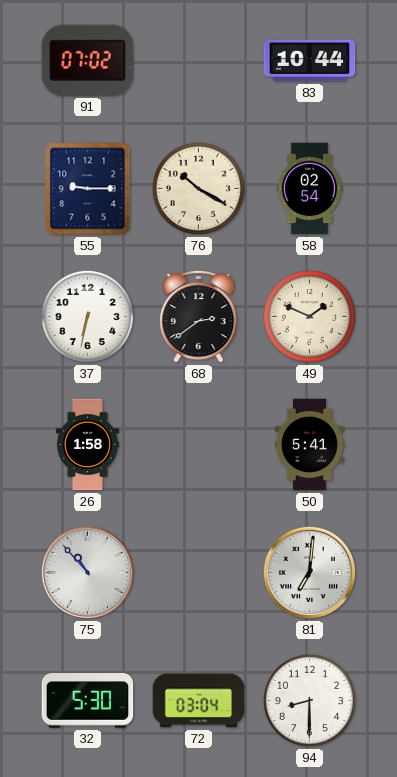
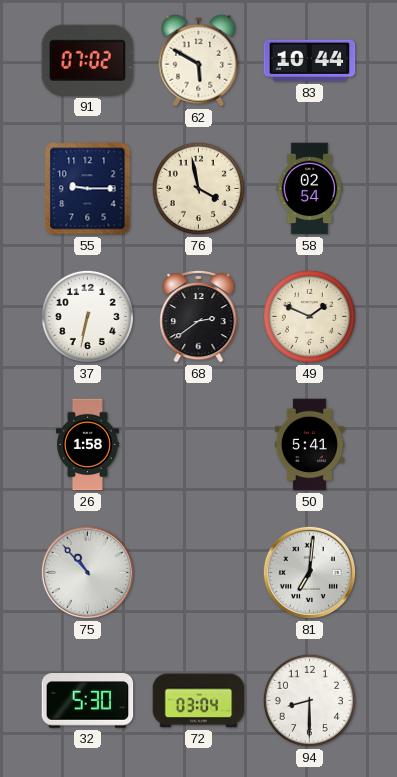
62: none -> 5:50 (199, 60)
76: 10:20 -> 3:58 (198, 188)
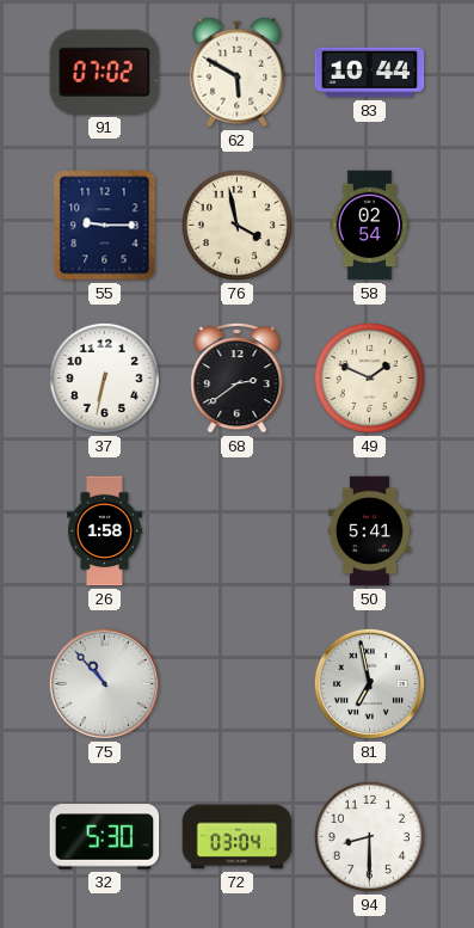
81: 7:01 -> 6:58 (369, 683)
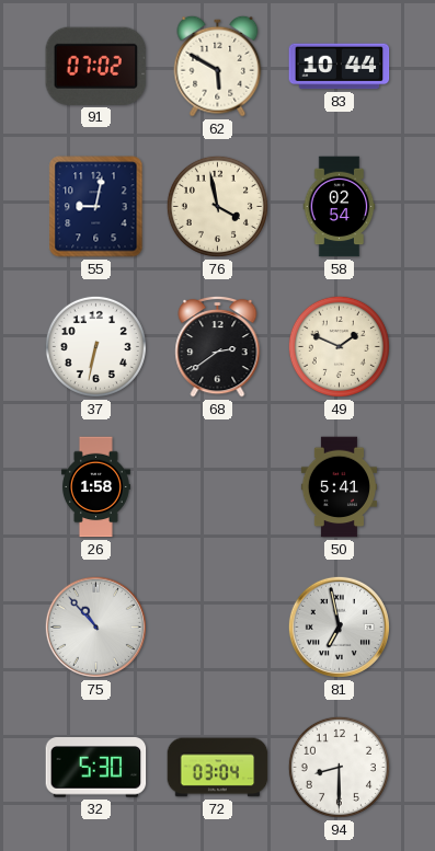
55: 9:15 -> 9:02 (96, 207)
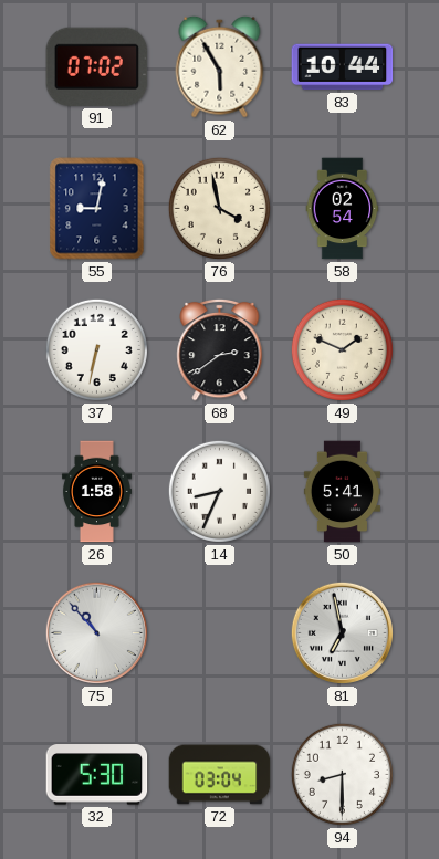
62: 5:50 -> 5:55 (220, 66)
14: none -> 8:34 (219, 491)
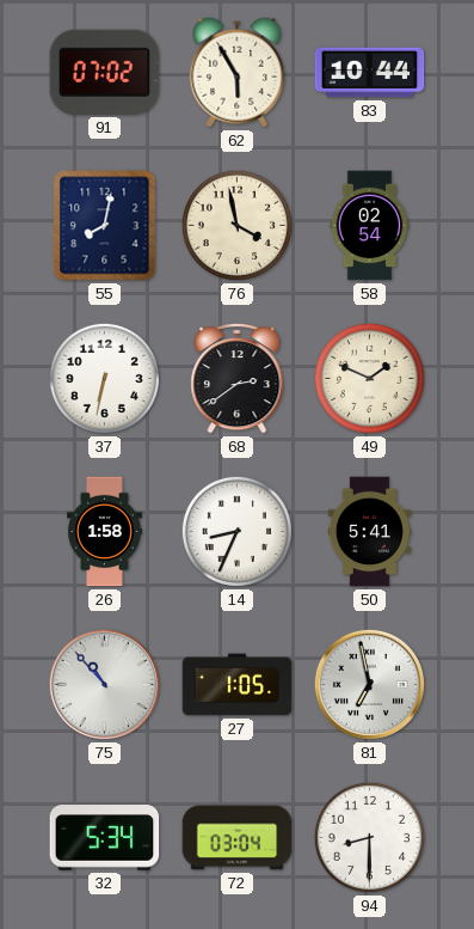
55: 9:02 -> 8:02 (105, 226)
27: none -> 1:05 (238, 685)
32: 5:30 -> 5:34 (105, 838)
